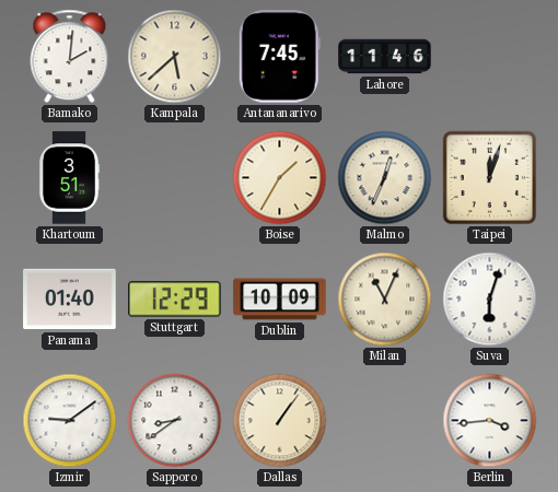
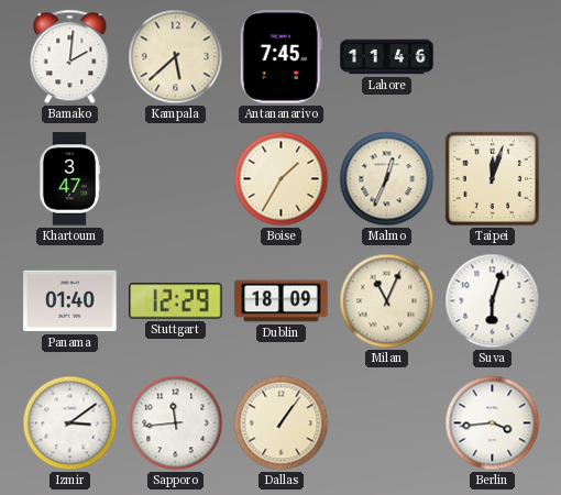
Khartoum: 3:51 -> 3:47 (69, 179)
Dublin: 10:09 -> 18:09 (282, 301)
Izmir: 9:09 -> 3:09 (70, 424)
Sapporo: 8:39 -> 11:44 (176, 424)
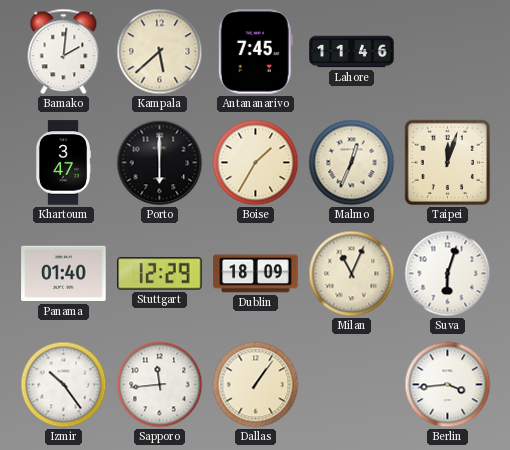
Porto: none -> 6:00 (160, 163)
Izmir: 3:09 -> 10:24 (64, 385)
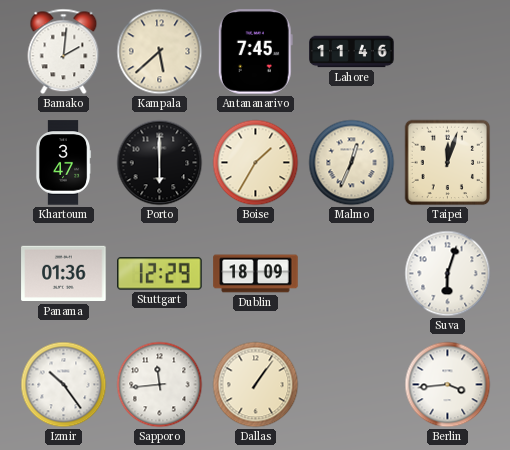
Panama: 01:40 -> 01:36 (64, 274)
Milan: 11:04 -> none (352, 274)
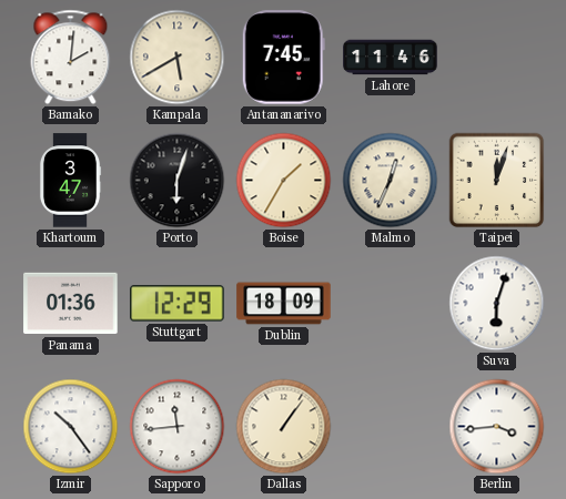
Kampala: 5:38 -> 5:40 (178, 58)
Porto: 6:00 -> 6:03 (178, 181)
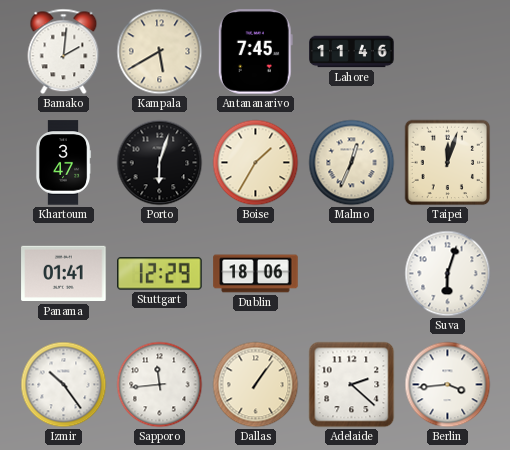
Panama: 01:36 -> 01:41 (64, 274)
Dublin: 18:09 -> 18:06 (256, 274)
Adelaide: none -> 2:22 (352, 385)
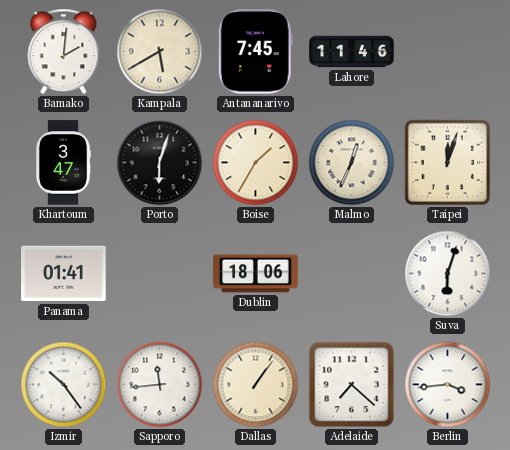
Stuttgart: 12:29 -> none (160, 274)
Adelaide: 2:22 -> 7:22 (352, 385)
